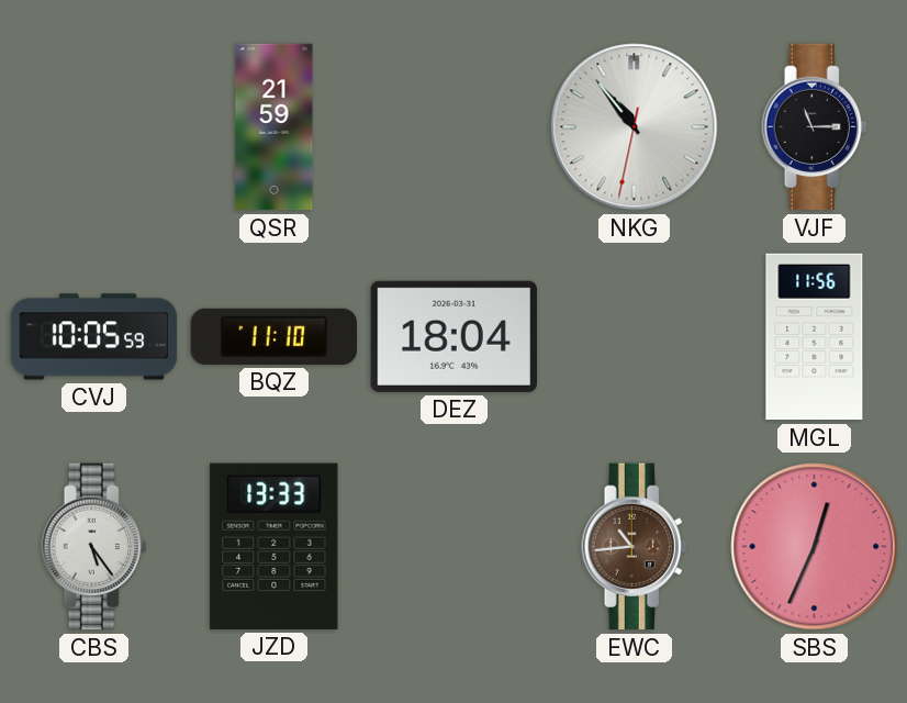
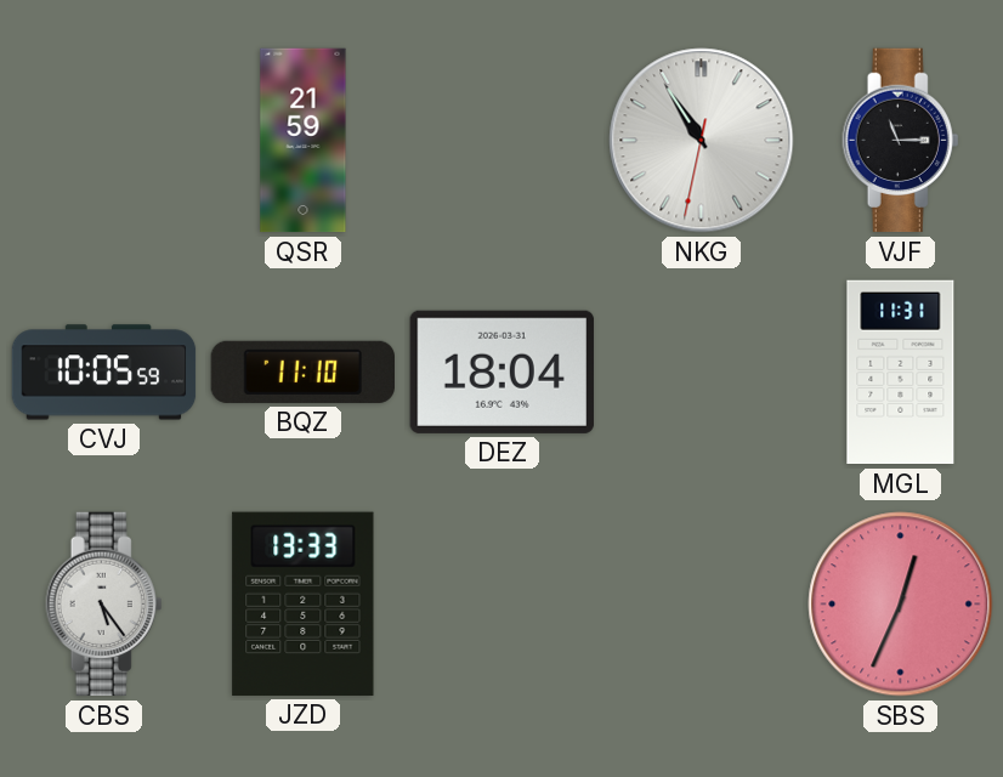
NKG: 10:53 -> 10:54 (702, 141)
MGL: 11:56 -> 11:31 (901, 373)
EWC: 10:44 -> none (635, 547)
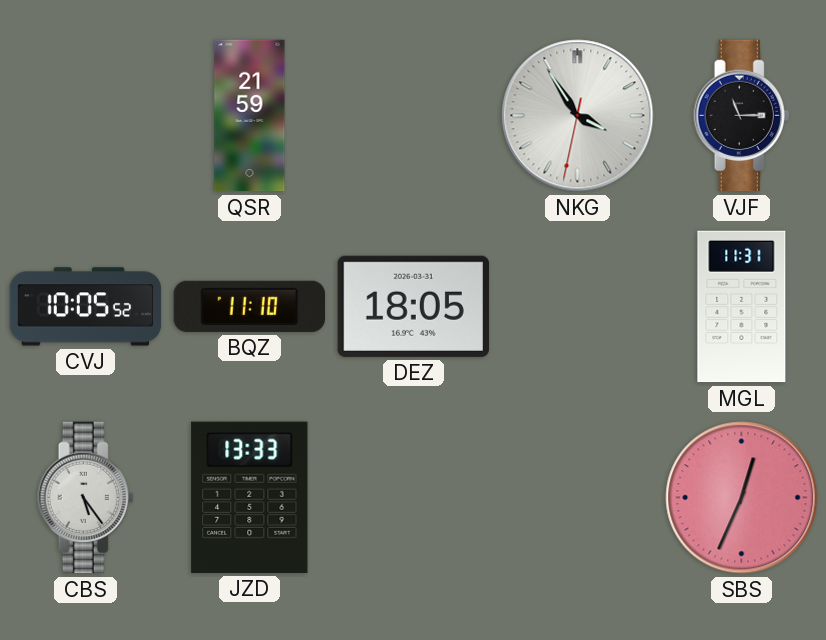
NKG: 10:54 -> 3:54 (578, 116)
CVJ: 10:05:59 -> 10:05:52 (86, 307)
DEZ: 18:04 -> 18:05 (413, 306)
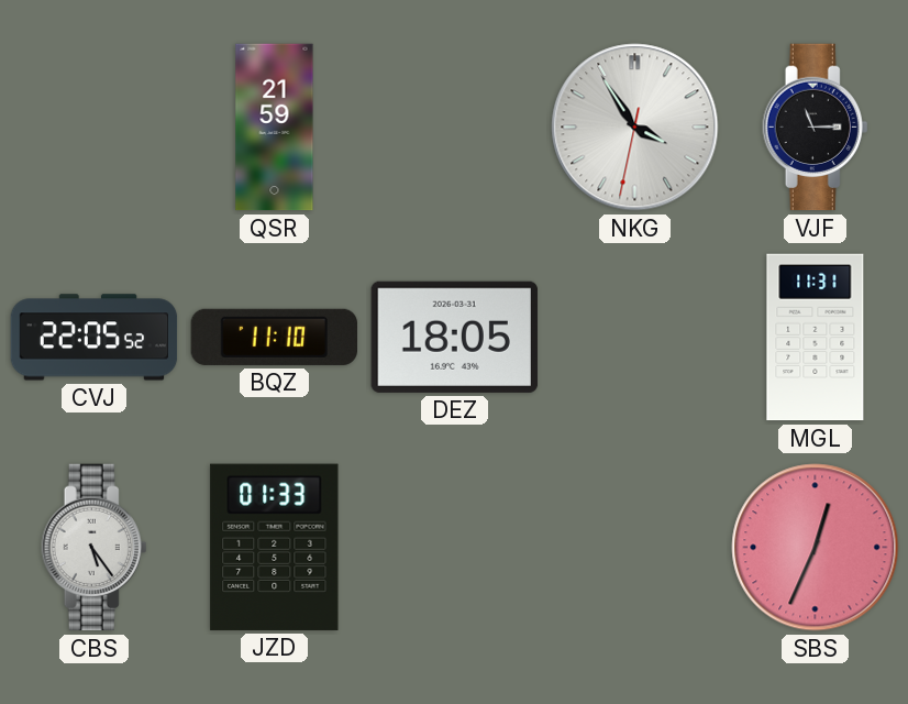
CVJ: 10:05 -> 22:05 (95, 338)
JZD: 13:33 -> 01:33 (275, 547)
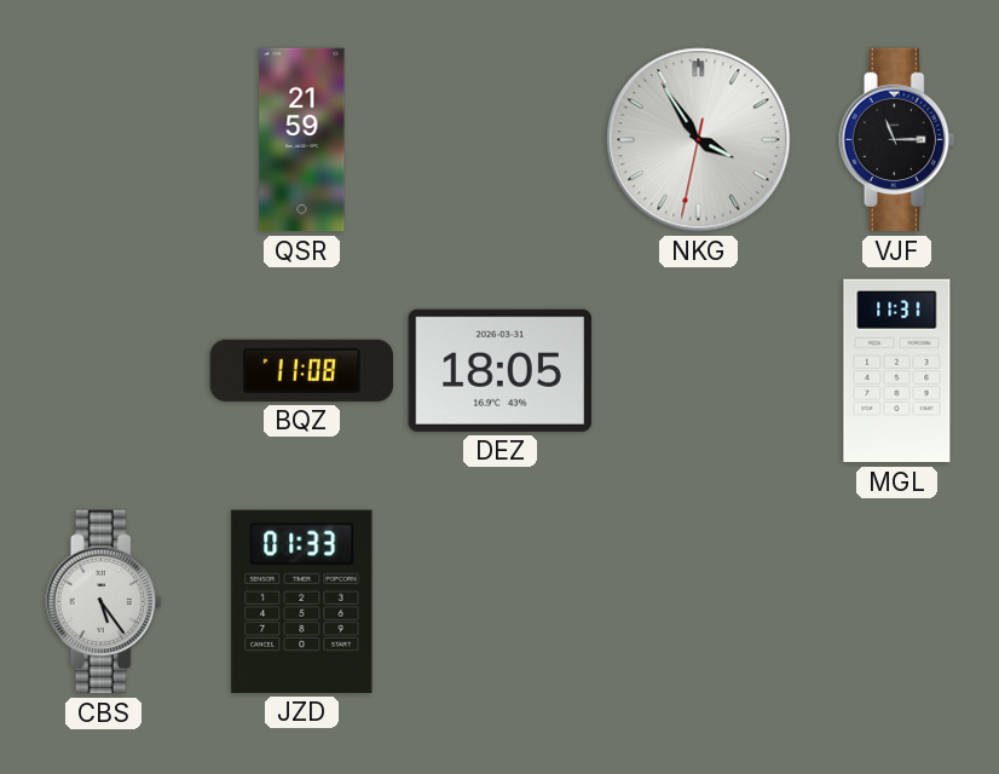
CVJ: 22:05 -> none (95, 338)
BQZ: 11:10 -> 11:08 (302, 370)
SBS: 12:34 -> none (816, 548)
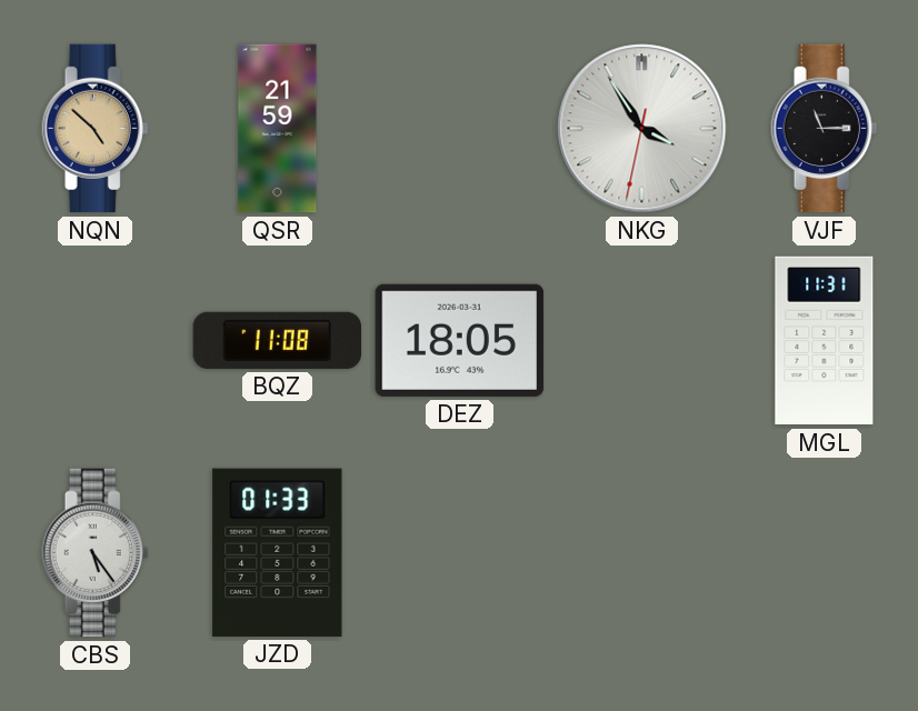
NQN: none -> 4:52 (96, 129)
